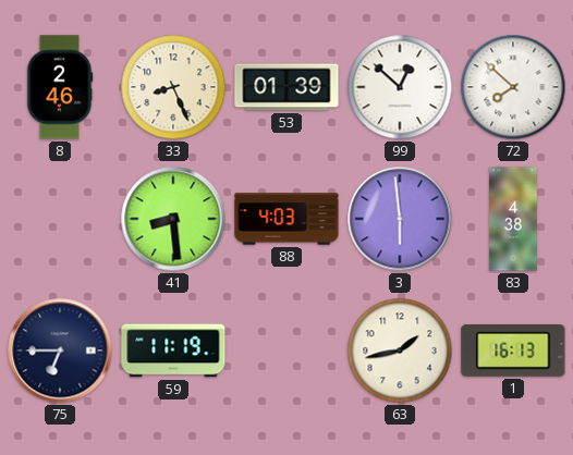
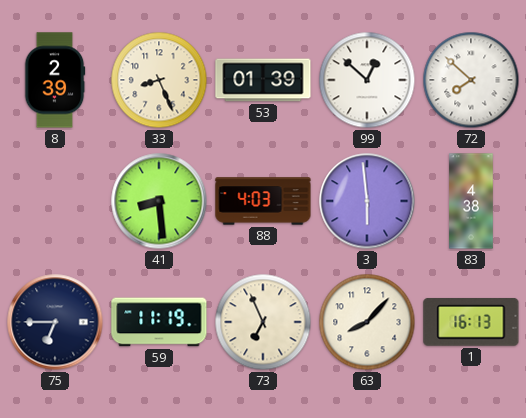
8: 2:46 -> 2:39 (55, 80)
73: none -> 6:56 (263, 322)
63: 1:43 -> 8:07 (367, 322)
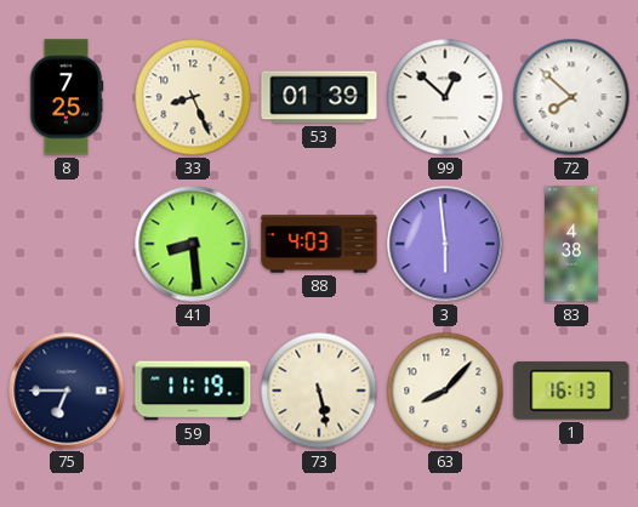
8: 2:39 -> 7:25 (67, 97)
73: 6:56 -> 5:28 (319, 391)
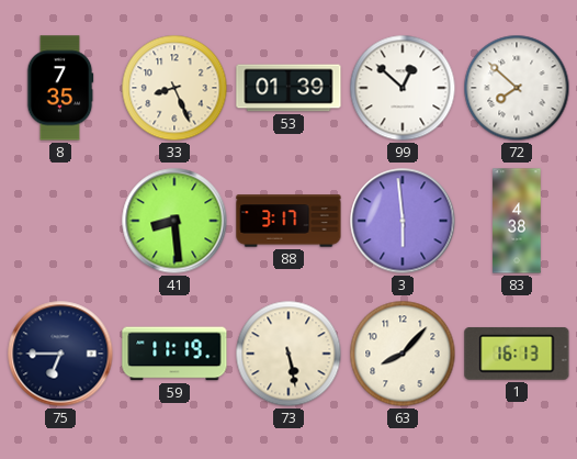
8: 7:25 -> 7:35 (60, 88)
88: 4:03 -> 3:17 (288, 221)
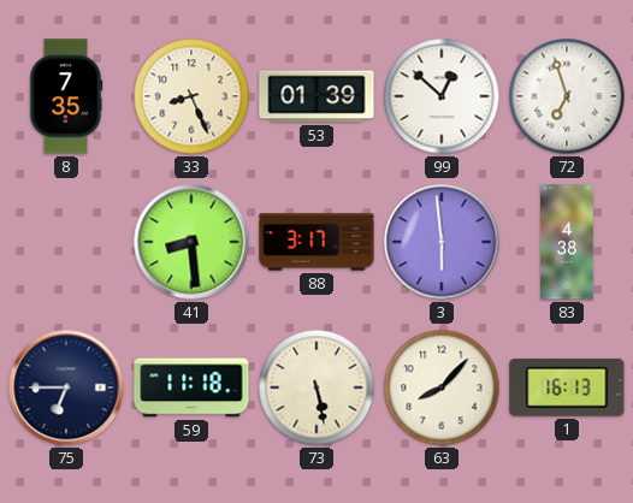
72: 7:52 -> 6:57 (567, 96)
59: 11:19 -> 11:18 (191, 387)
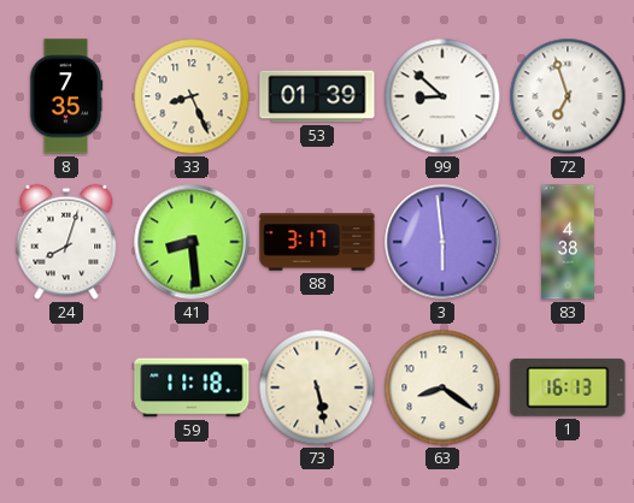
99: 12:52 -> 8:52 (442, 96)
24: none -> 8:03 (66, 242)
75: 6:45 -> none (66, 387)
63: 8:07 -> 8:21 (442, 387)
